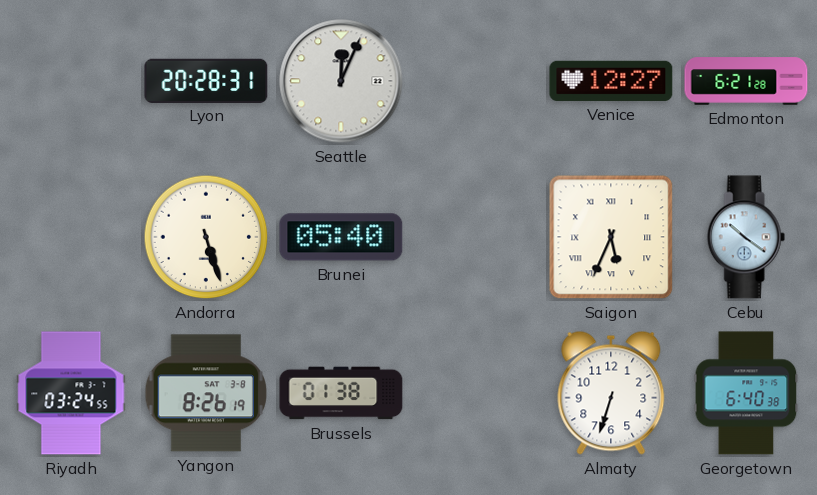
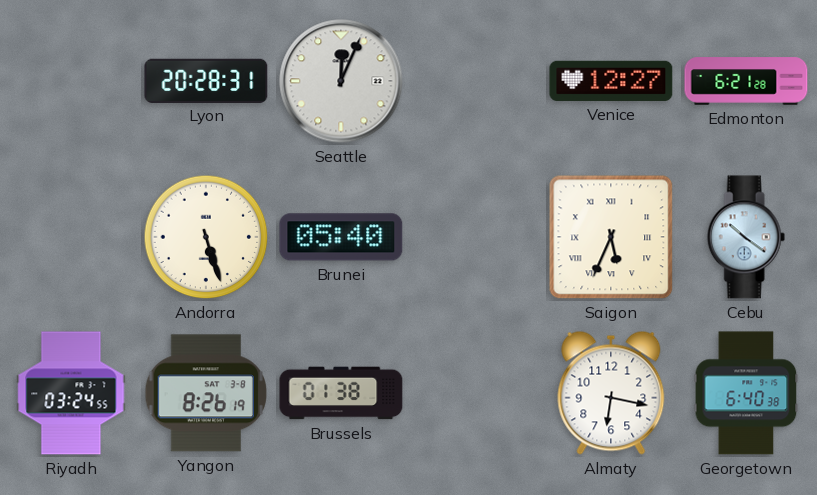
Almaty: 6:33 -> 6:17 (611, 393)
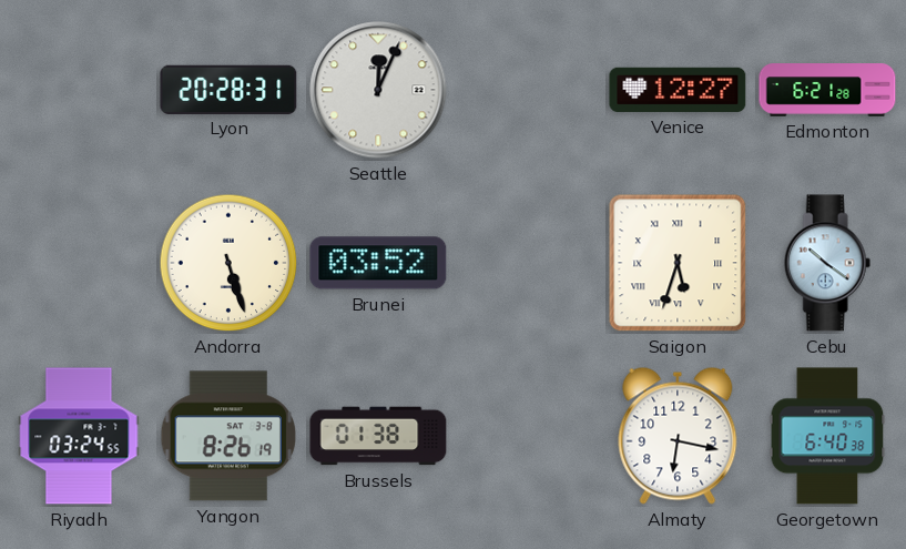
Brunei: 05:40 -> 03:52 (378, 263)
Saigon: 5:34 -> 5:33 (678, 263)
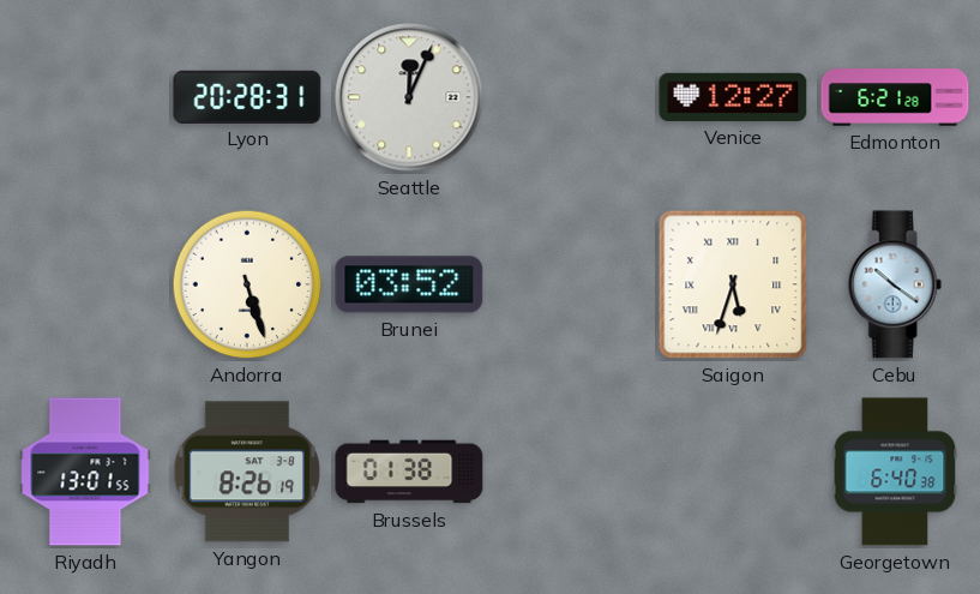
Riyadh: 03:24 -> 13:01 (85, 472)
Almaty: 6:17 -> none (678, 436)
